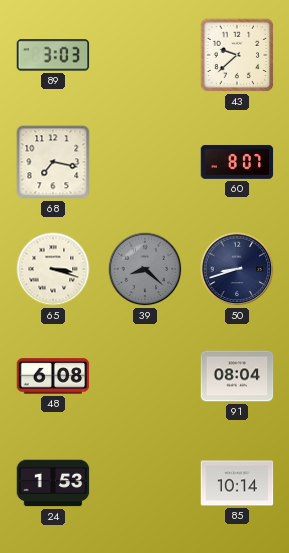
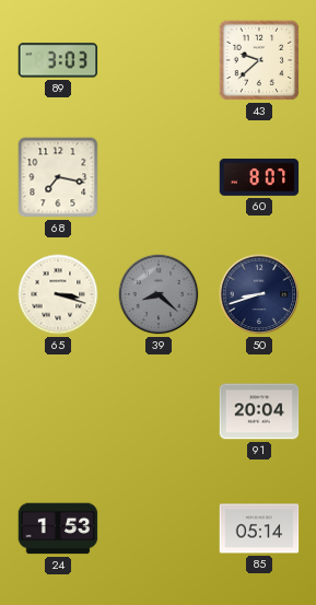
48: 6:08 -> none (53, 376)
91: 08:04 -> 20:04 (259, 411)
85: 10:14 -> 05:14 (259, 528)
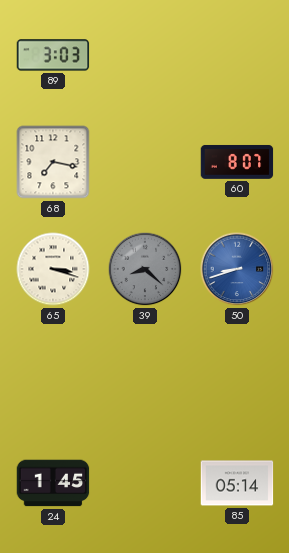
43: 9:38 -> none (259, 60)
50 dial: navy -> blue (237, 269)
91: 20:04 -> none (259, 411)
24: 1:53 -> 1:45 (53, 483)
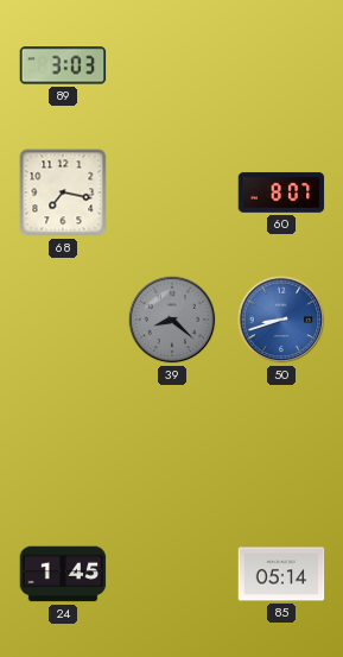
65: 3:18 -> none (53, 269)
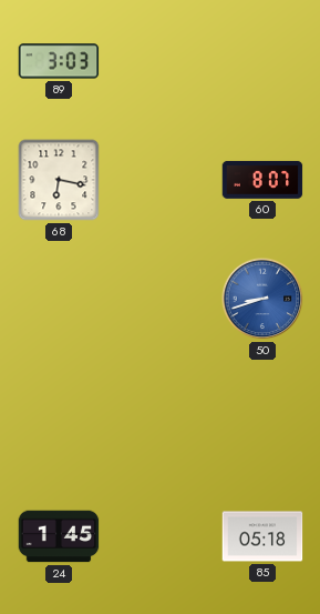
68: 7:17 -> 6:17 (59, 180)
39: 8:22 -> none (172, 320)
85: 05:14 -> 05:18 (262, 536)
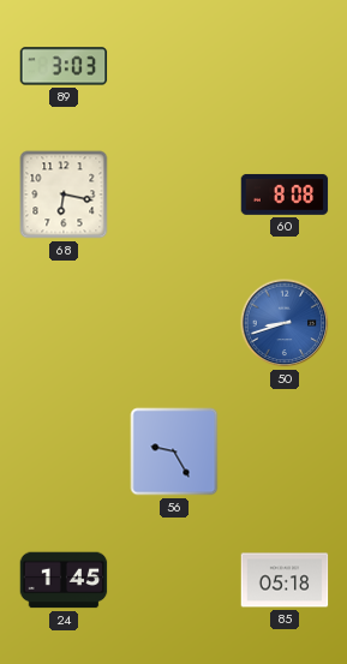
60: 8:07 -> 8:08 (285, 195)
56: none -> 9:25 (174, 451)
